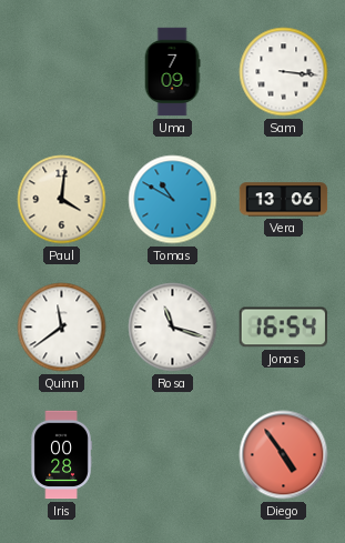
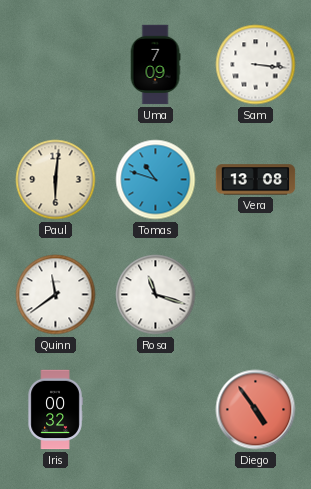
Paul: 4:01 -> 6:01 (56, 180)
Tomas: 10:50 -> 10:48 (156, 180)
Vera: 13:06 -> 13:08 (256, 180)
Jonas: 16:54 -> none (283, 328)
Iris: 00:28 -> 00:32 (55, 410)
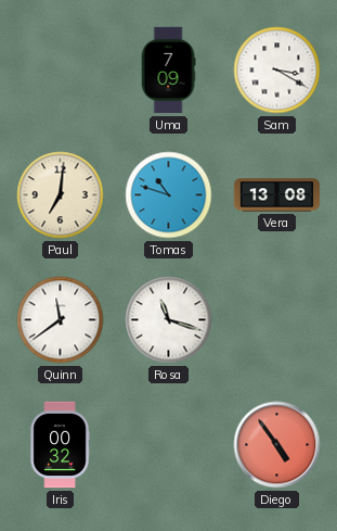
Sam: 3:16 -> 3:20 (277, 71)
Paul: 6:01 -> 7:01 (61, 195)
